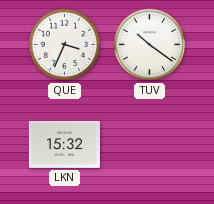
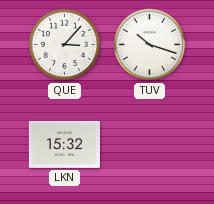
QUE: 3:34 -> 3:07 (65, 45)
TUV: 10:21 -> 10:18 (150, 45)
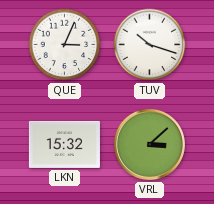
QUE: 3:07 -> 3:04 (65, 45)
VRL: none -> 3:08 (149, 144)
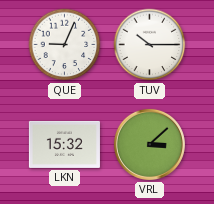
QUE: 3:04 -> 9:04 (65, 45)
TUV: 10:18 -> 10:15 (150, 45)
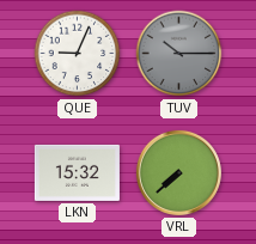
TUV dial: white -> grey (179, 54)
VRL: 3:08 -> 7:38 (178, 172)
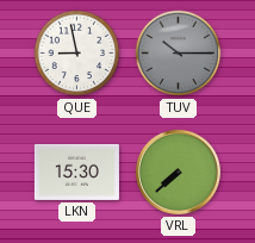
QUE: 9:04 -> 8:58 (77, 54)
LKN: 15:32 -> 15:30 (76, 172)
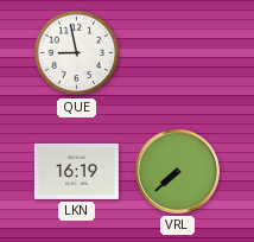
TUV: 10:15 -> none (179, 54)
LKN: 15:30 -> 16:19 (76, 171)
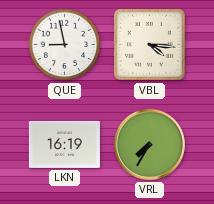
VBL: none -> 4:16 (150, 45)
VRL: 7:38 -> 7:35 (149, 144)
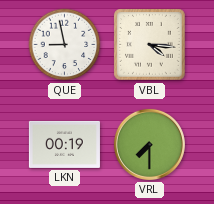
LKN: 16:19 -> 00:19 (64, 144)
VRL: 7:35 -> 7:30 (149, 144)
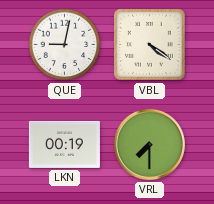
QUE: 8:58 -> 9:02 (65, 45)
VBL: 4:16 -> 4:21 (150, 45)
